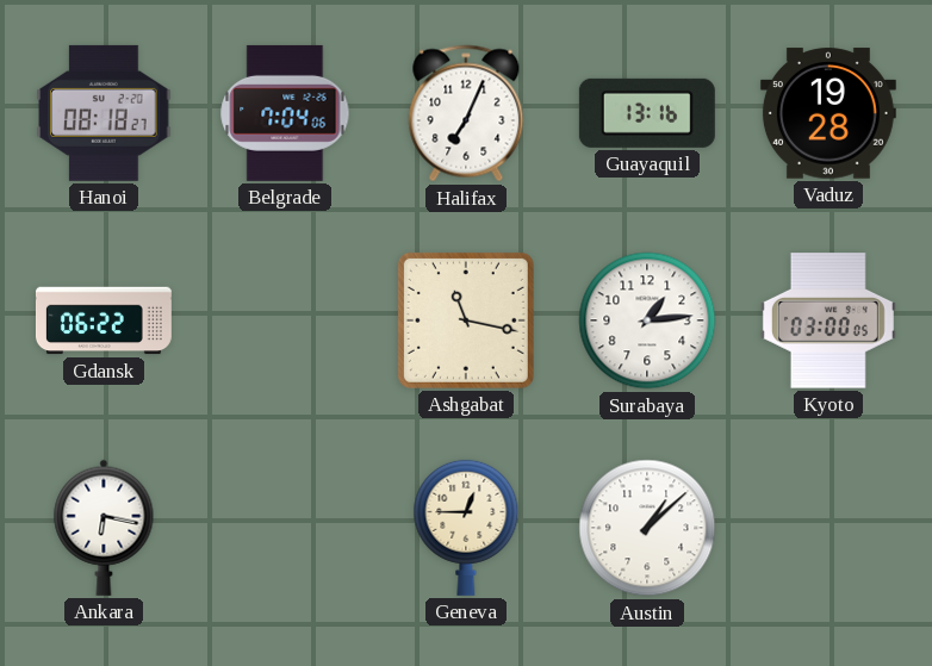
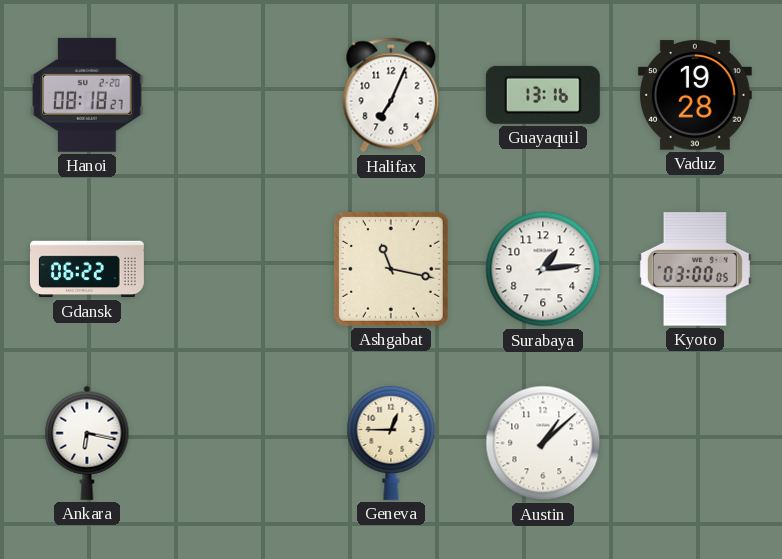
Belgrade: 7:04 -> none (285, 113)
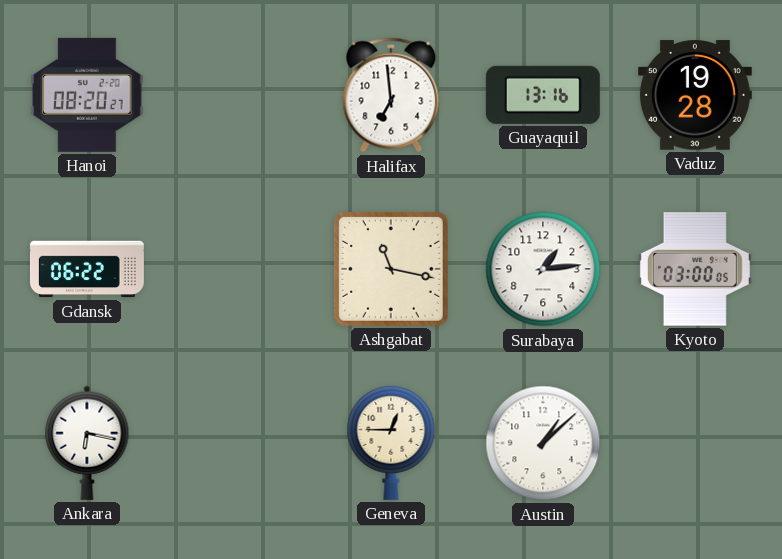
Hanoi: 08:18 -> 08:20 (87, 95)
Halifax: 7:04 -> 6:59 (391, 95)
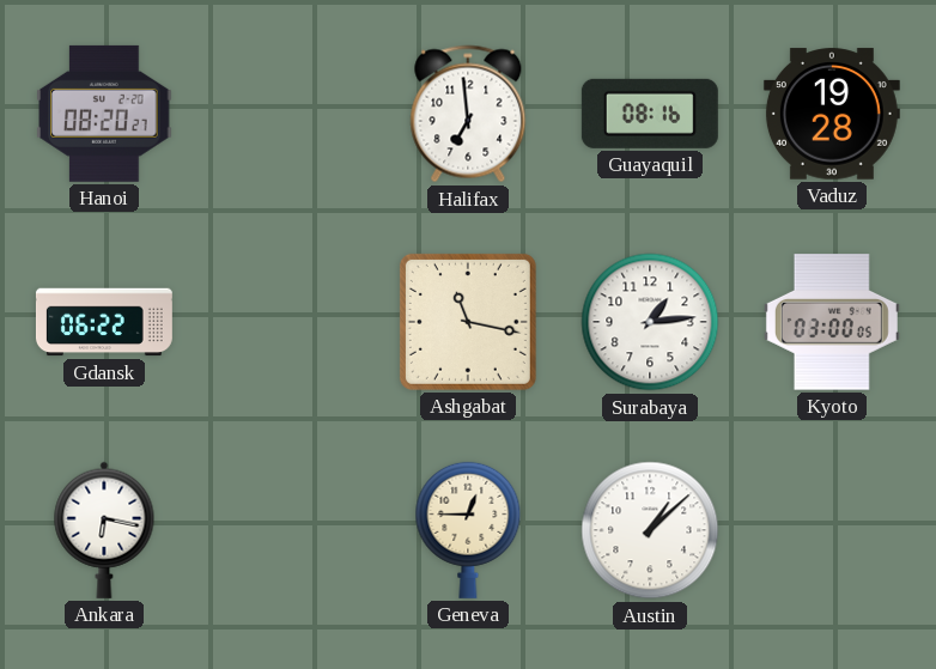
Guayaquil: 13:16 -> 08:16 (650, 114)
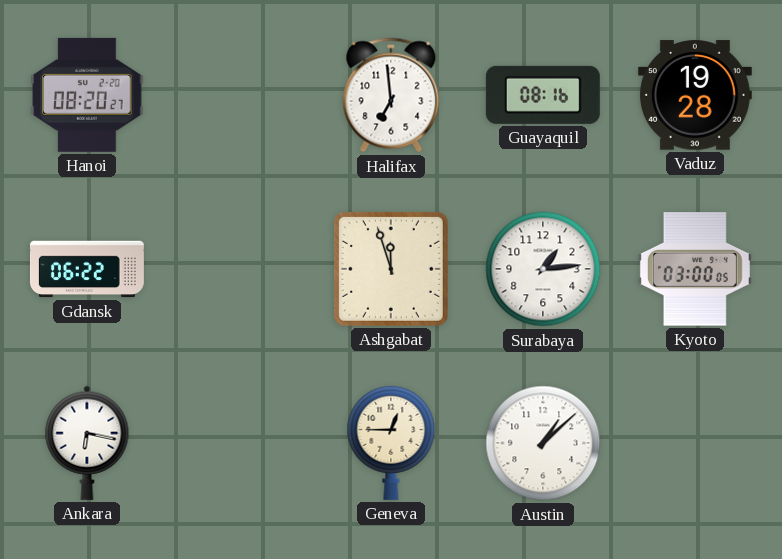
Ashgabat: 11:17 -> 11:57 (391, 269)
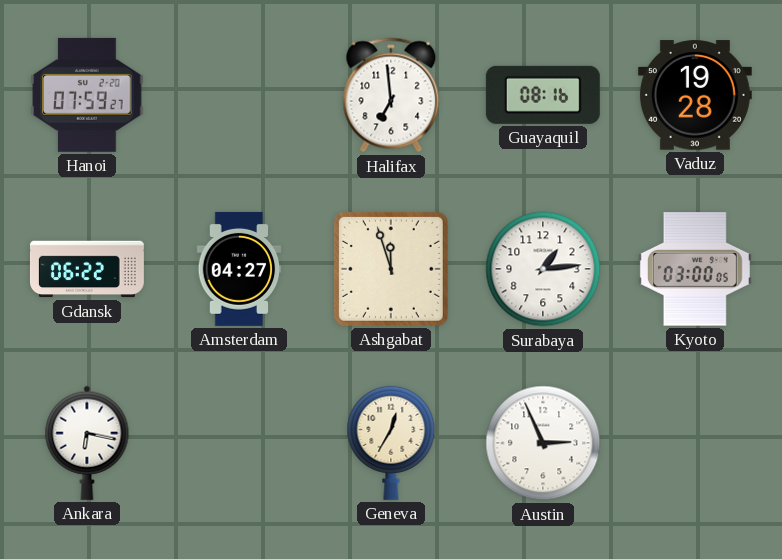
Hanoi: 08:20 -> 07:59 (87, 95)
Amsterdam: none -> 04:27 (239, 269)
Geneva: 12:45 -> 12:35 (391, 443)
Austin: 1:08 -> 2:56 (543, 443)
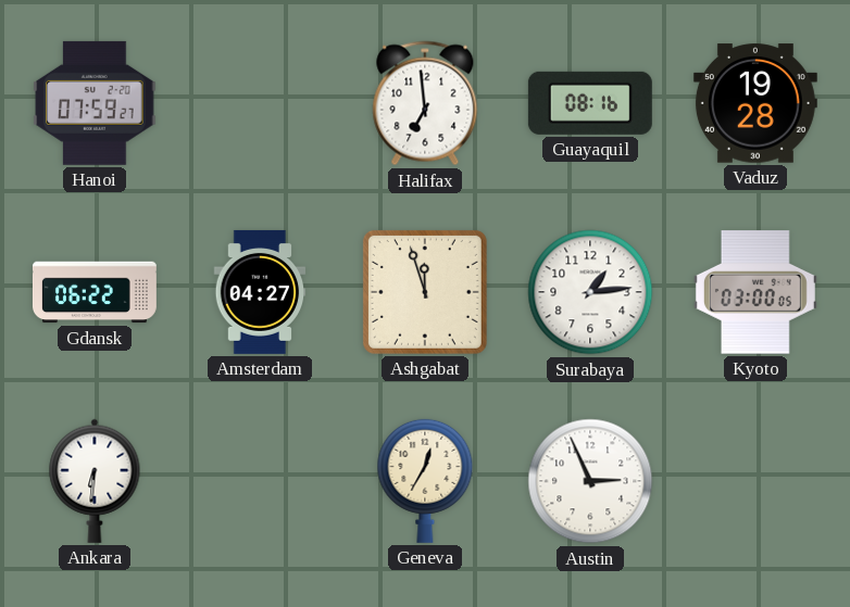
Ankara: 6:17 -> 6:31 (95, 481)
